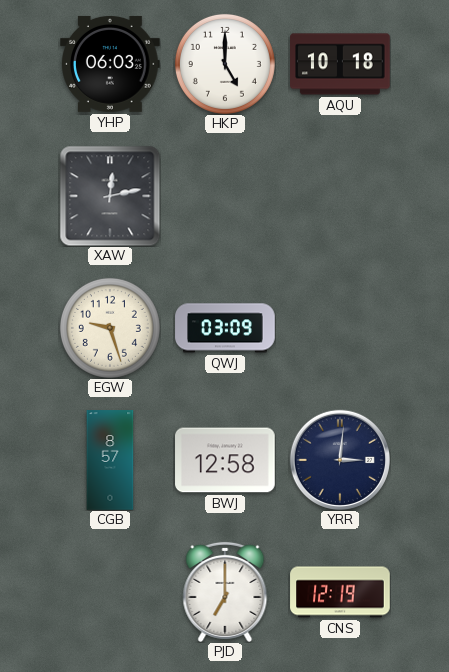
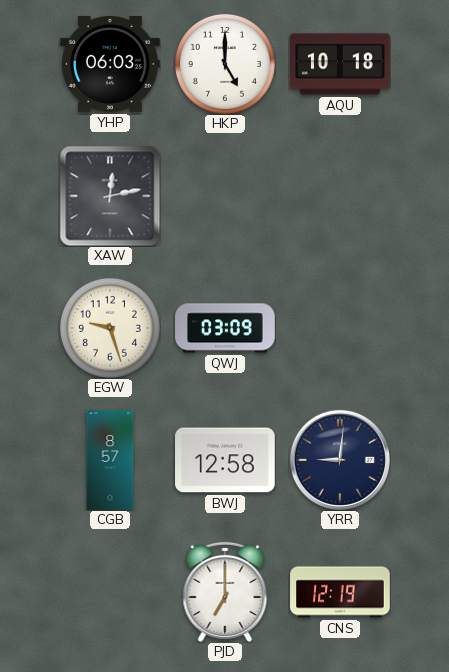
YRR: 3:01 -> 9:01 (340, 460)
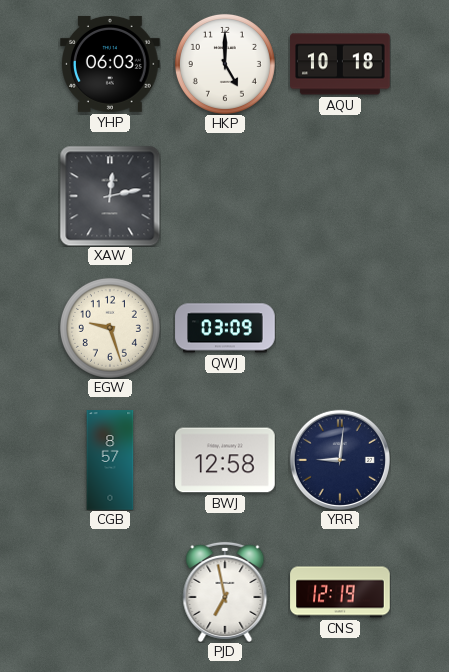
PJD: 7:00 -> 6:58 (225, 592)
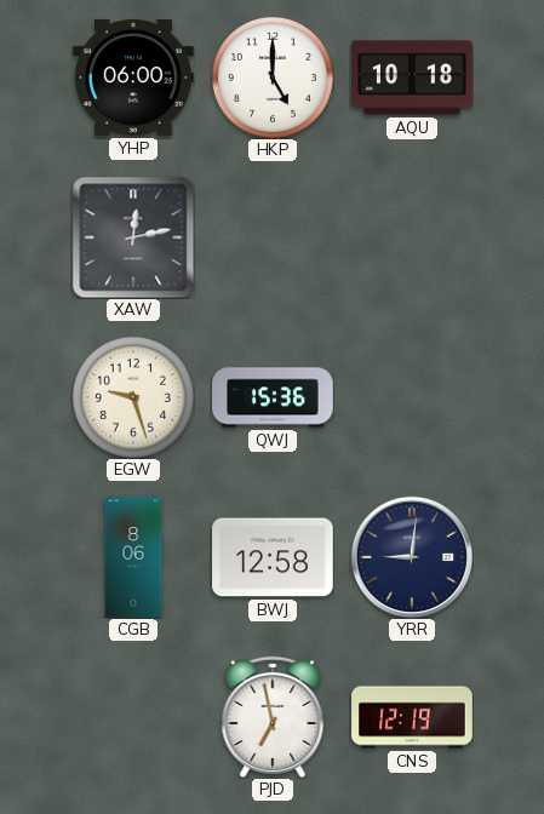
YHP: 06:03 -> 06:00 (133, 78)
QWJ: 03:09 -> 15:36 (273, 397)
CGB: 8:57 -> 8:06 (133, 557)
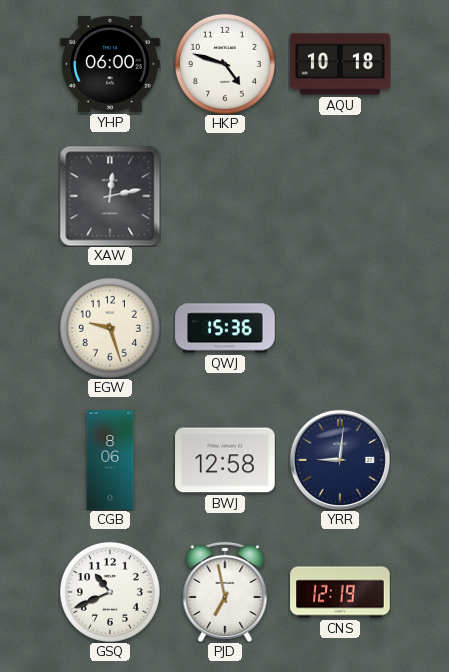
HKP: 5:00 -> 4:48 (225, 64)
GSQ: none -> 10:41 (110, 592)
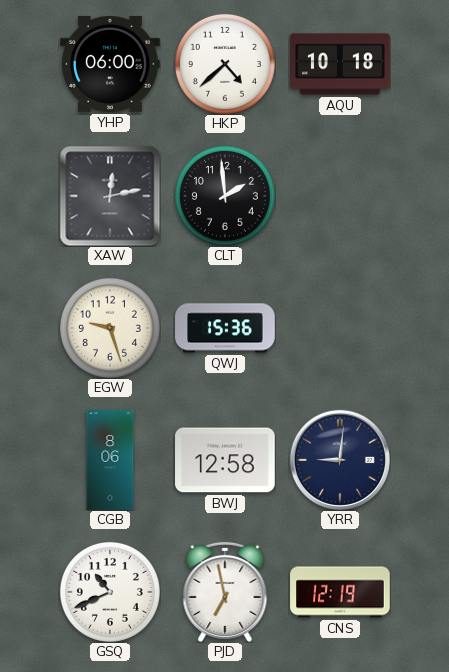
HKP: 4:48 -> 4:38 (225, 64)
CLT: none -> 1:59 (225, 196)
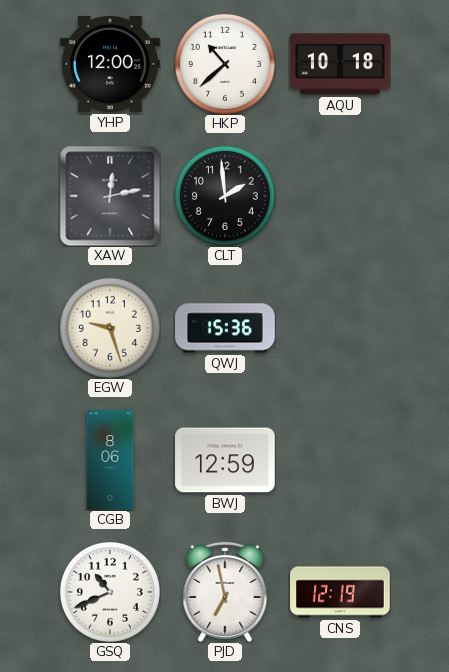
YHP: 06:00 -> 12:00 (110, 64)
HKP: 4:38 -> 10:38 (225, 64)
BWJ: 12:58 -> 12:59 (225, 460)
YRR: 9:01 -> none (340, 460)
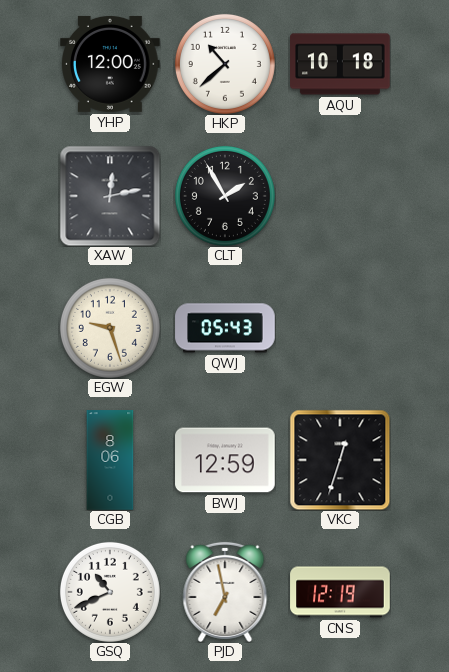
CLT: 1:59 -> 1:55 (225, 196)
QWJ: 15:36 -> 05:43 (225, 328)
VKC: none -> 12:33 (340, 460)
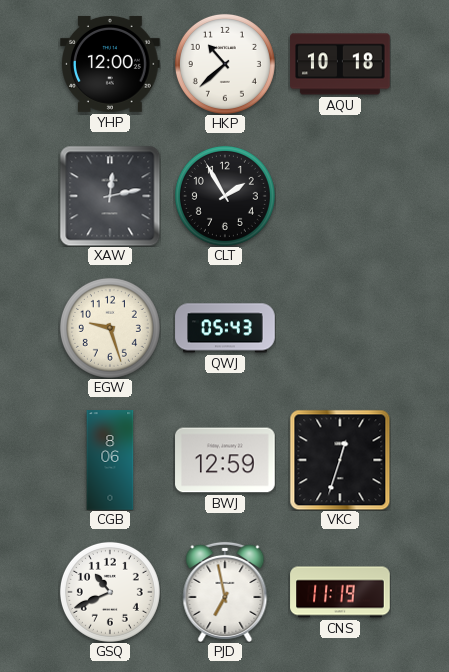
CNS: 12:19 -> 11:19 (340, 592)
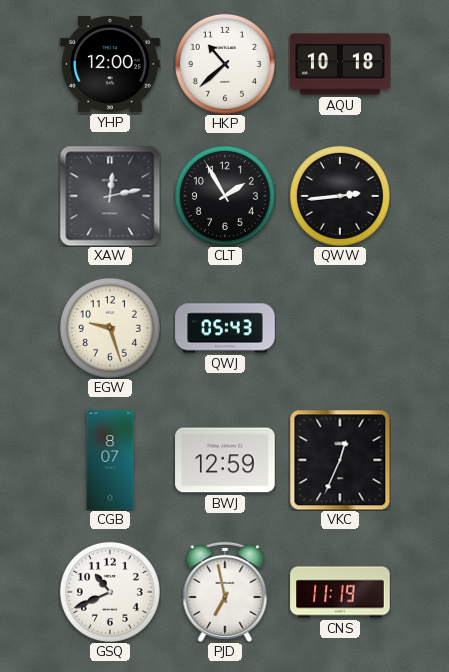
QWW: none -> 2:44 (340, 196)
CGB: 8:06 -> 8:07 (110, 460)
VKC: 12:33 -> 12:34 (340, 460)
